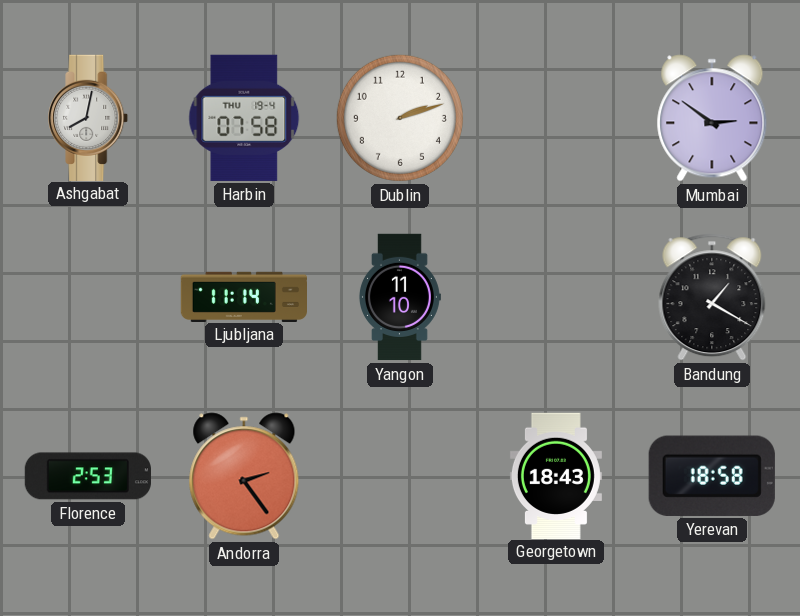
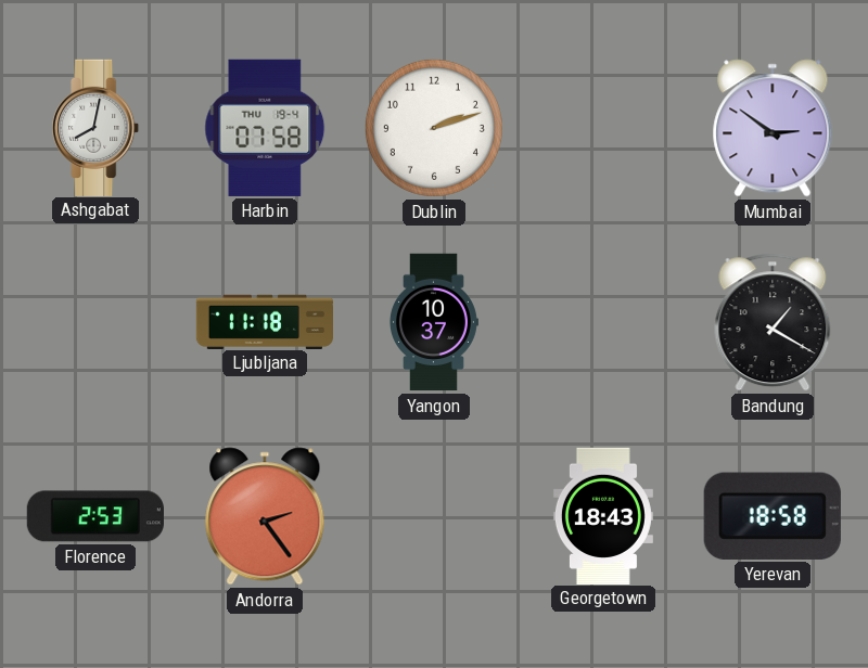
Ljubljana: 11:14 -> 11:18 (264, 321)
Yangon: 11:10 -> 10:37 (434, 322)
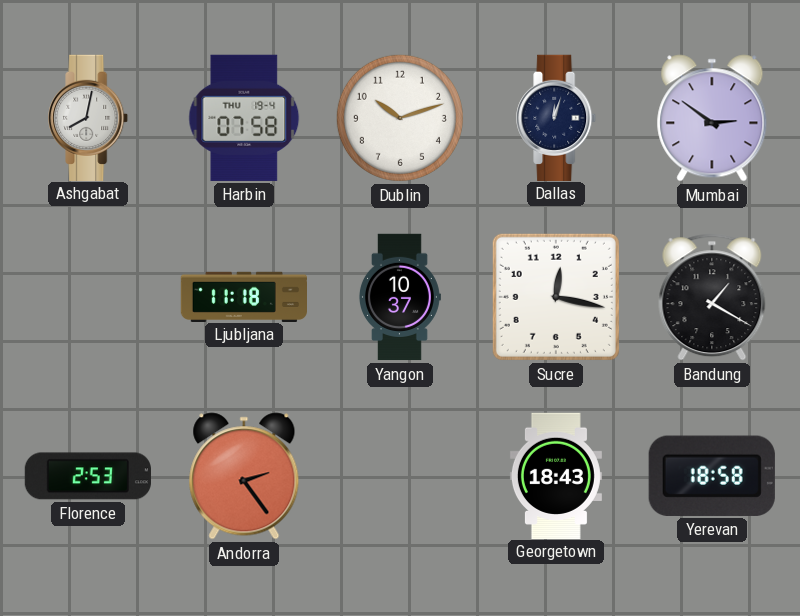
Dublin: 2:12 -> 10:12 (400, 118)
Dallas: none -> 12:03 (557, 117)
Sucre: none -> 12:17 (556, 297)
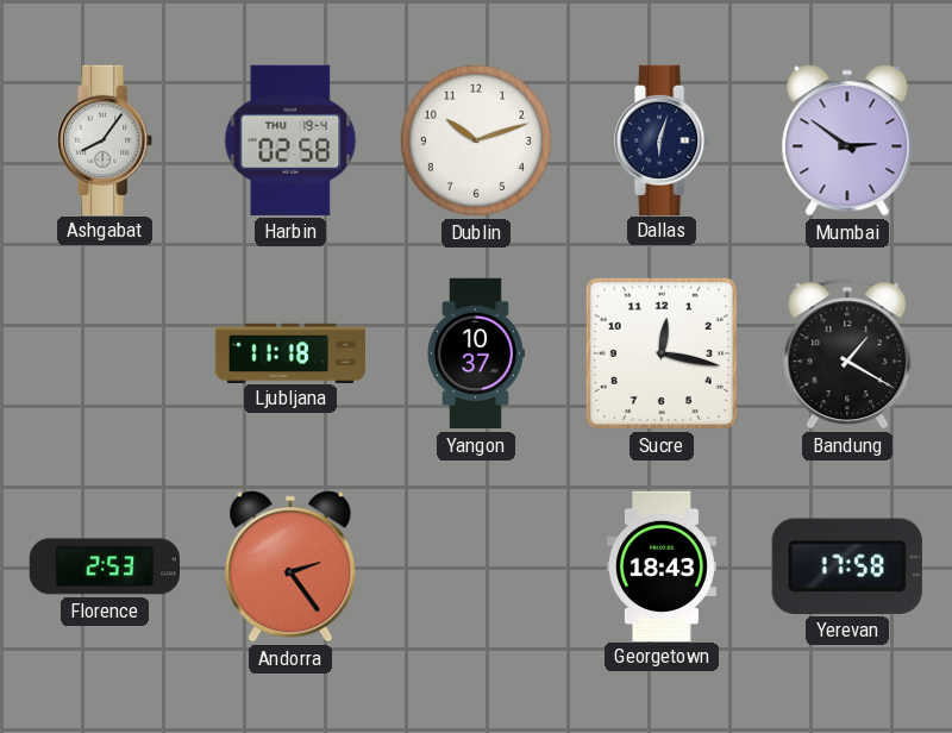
Ashgabat: 8:02 -> 8:06 (106, 139)
Harbin: 07:58 -> 02:58 (290, 140)
Dallas: 12:03 -> 6:03 (663, 139)
Yerevan: 18:58 -> 17:58 (847, 566)
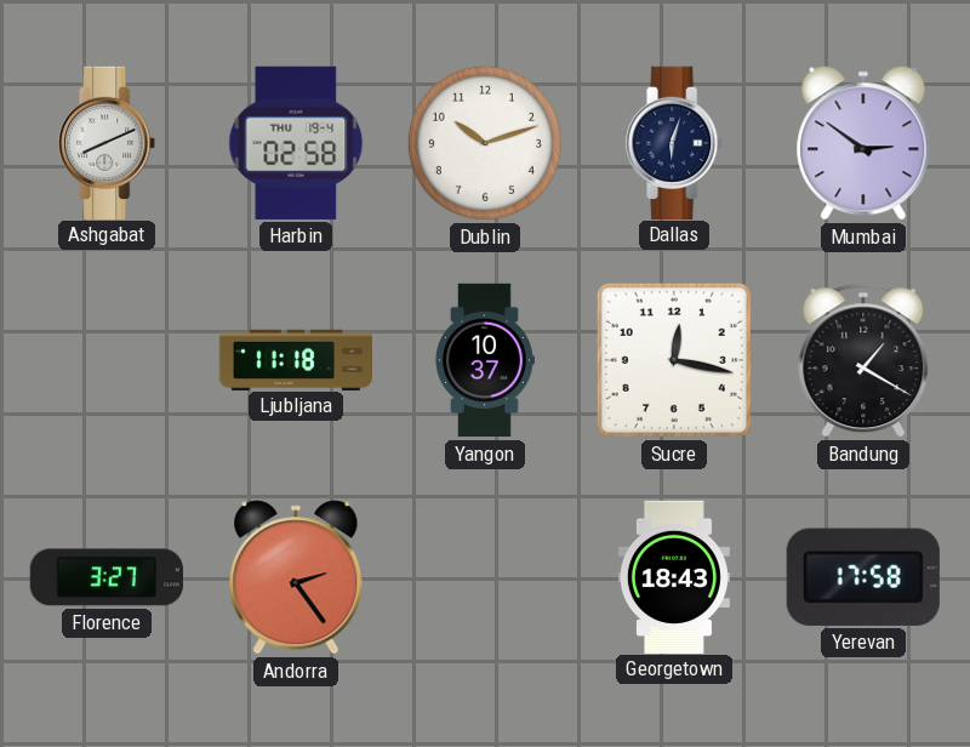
Ashgabat: 8:06 -> 8:11 (108, 142)
Florence: 2:53 -> 3:27 (107, 577)
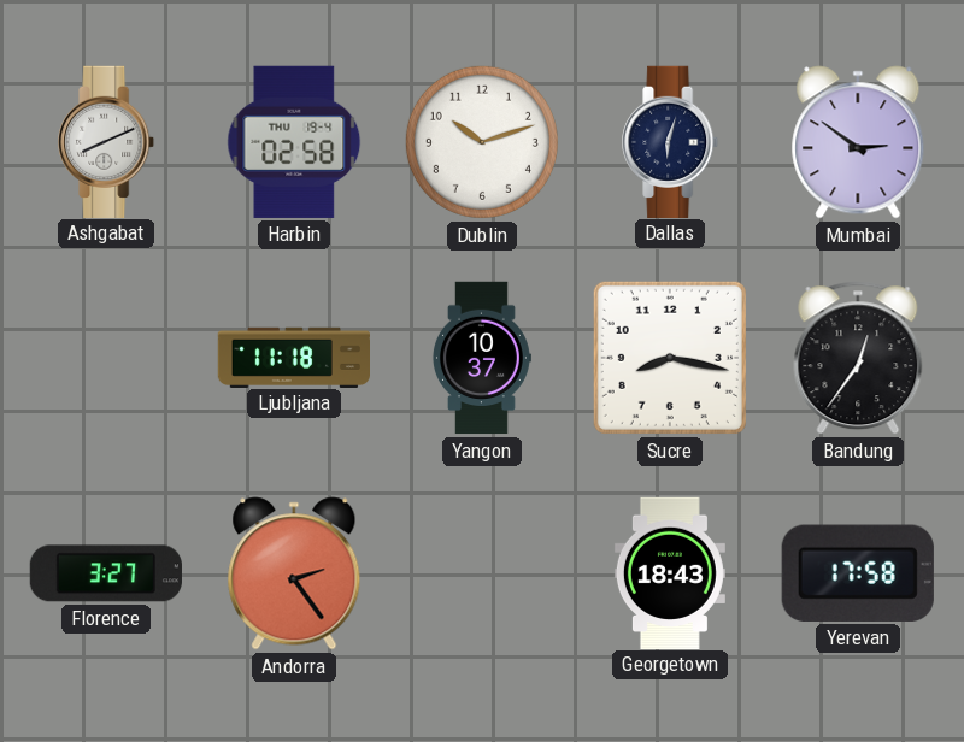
Sucre: 12:17 -> 8:17 (670, 358)
Bandung: 1:20 -> 12:36 (858, 358)
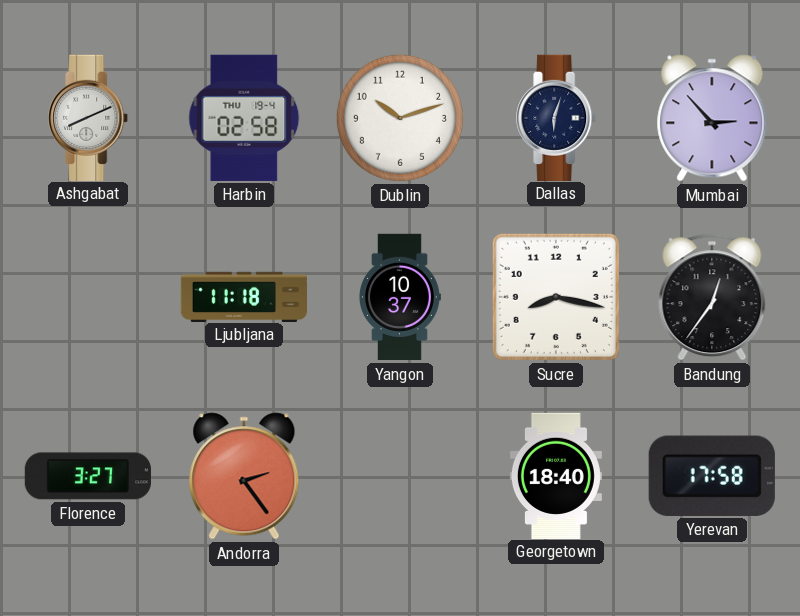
Mumbai: 2:51 -> 2:53 (712, 118)
Georgetown: 18:43 -> 18:40 (556, 475)
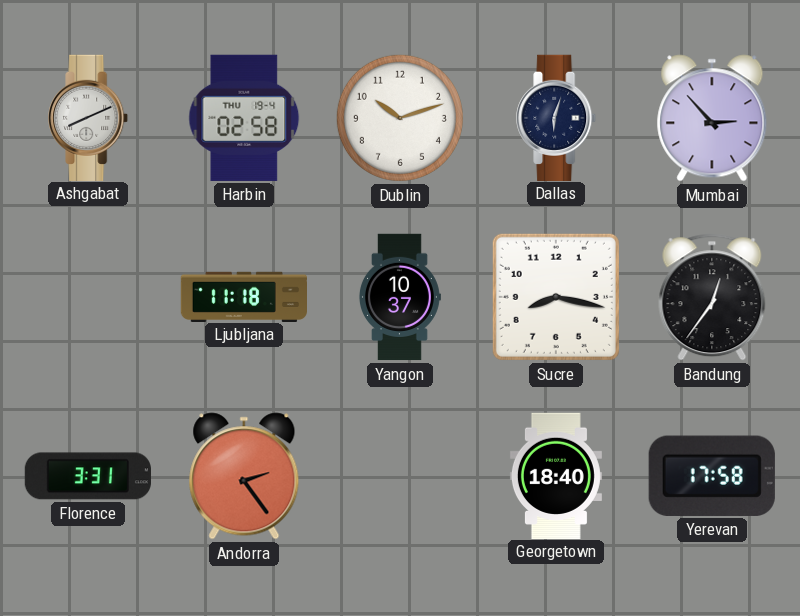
Florence: 3:27 -> 3:31 (88, 476)
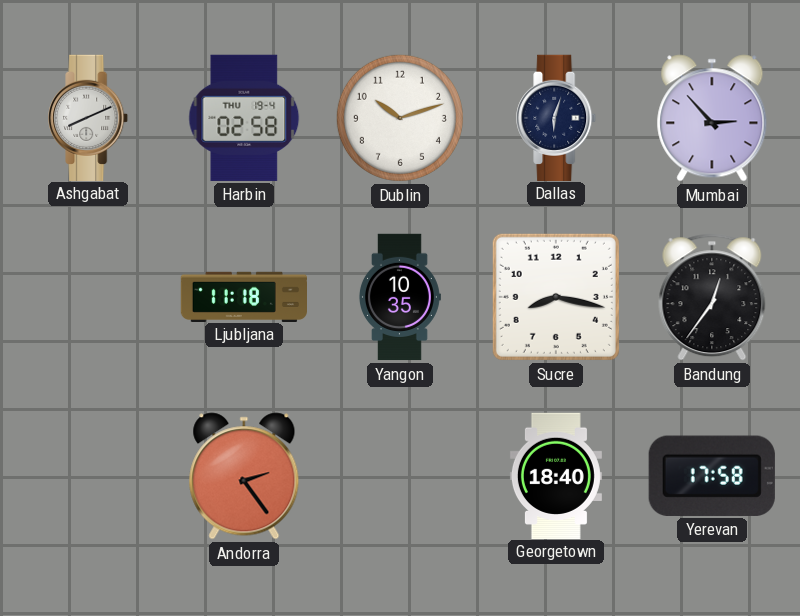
Yangon: 10:37 -> 10:35 (400, 297)
Florence: 3:31 -> none (88, 476)
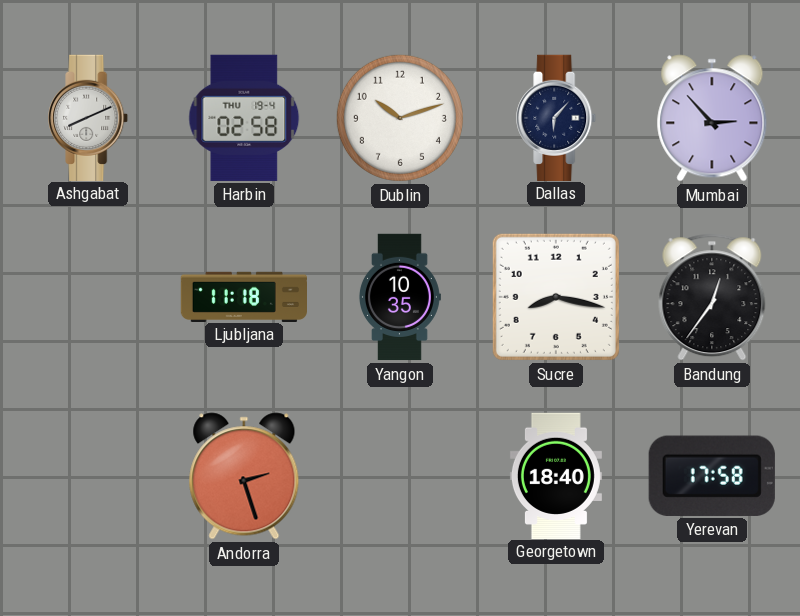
Dallas: 6:03 -> 6:07 (557, 117)
Andorra: 2:24 -> 2:27 (244, 476)
